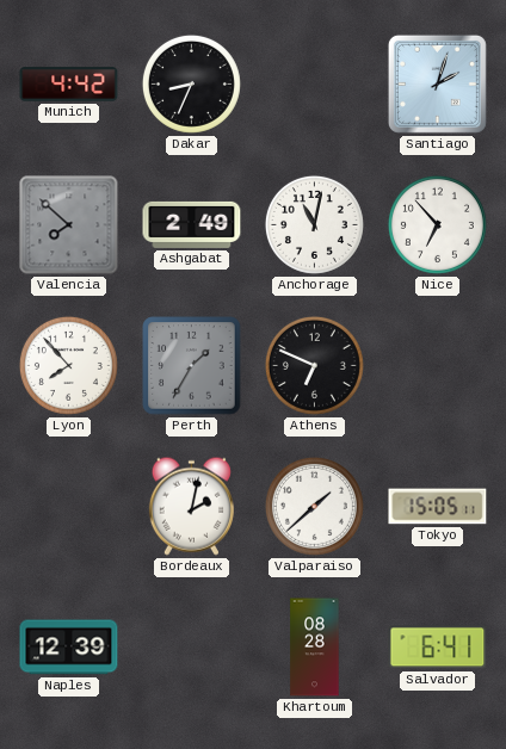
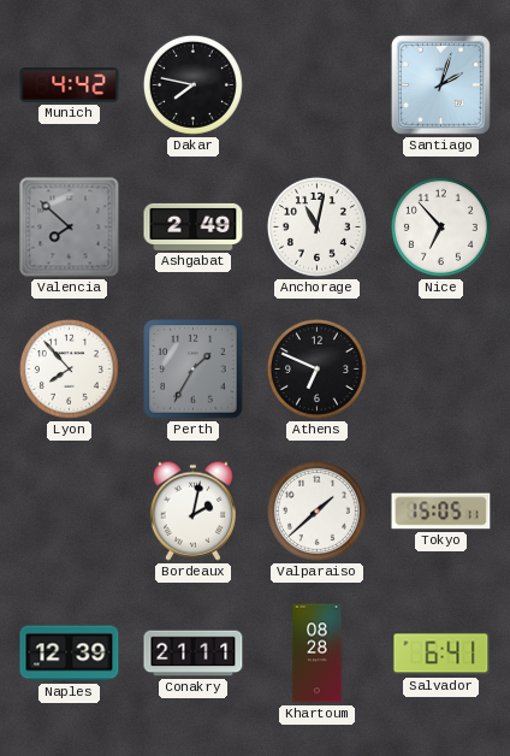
Dakar: 8:34 -> 7:47 (192, 84)
Conakry: none -> 21:11 (194, 654)
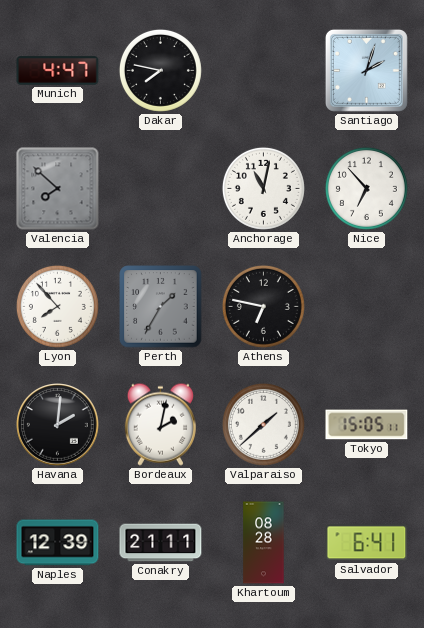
Munich: 4:42 -> 4:47 (58, 71)
Ashgabat: 2:49 -> none (194, 226)
Athens: 6:49 -> 6:47 (263, 306)
Havana: none -> 2:01 (58, 425)
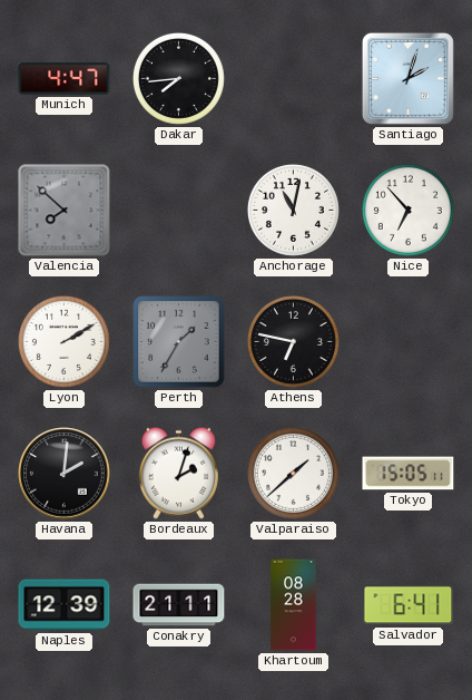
Dakar: 7:47 -> 7:44 (178, 78)
Lyon: 7:53 -> 2:10 (63, 341)
Bordeaux: 2:02 -> 2:03 (178, 473)
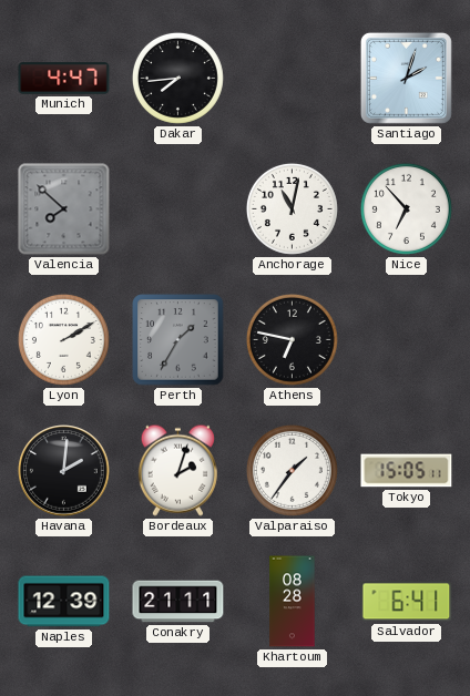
Valparaiso: 1:38 -> 1:36 (292, 470)
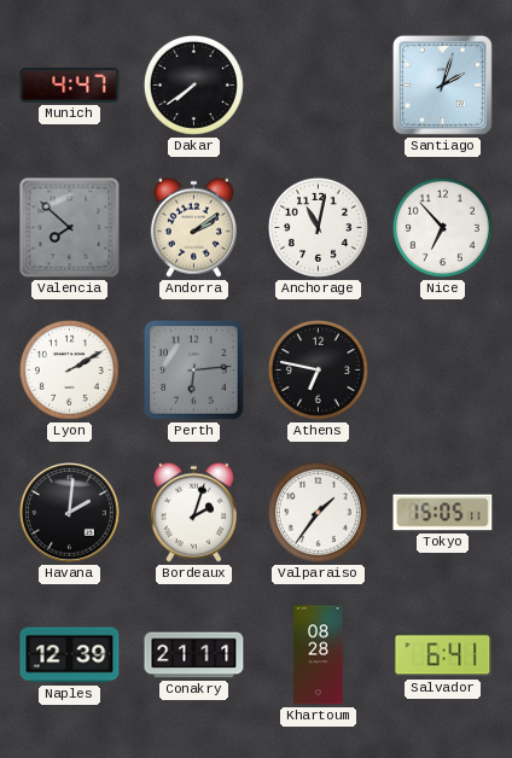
Dakar: 7:44 -> 7:39 (193, 84)
Andorra: none -> 2:09 (193, 227)
Perth: 1:35 -> 6:14 (194, 371)
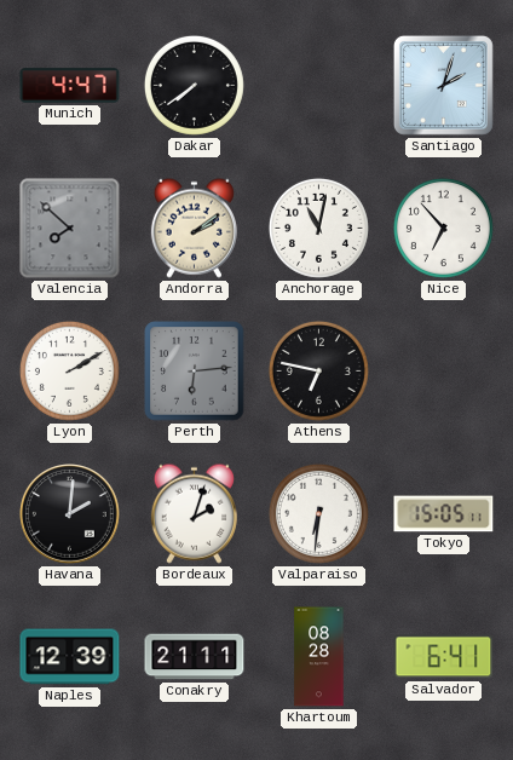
Valparaiso: 1:36 -> 6:31 (318, 513)
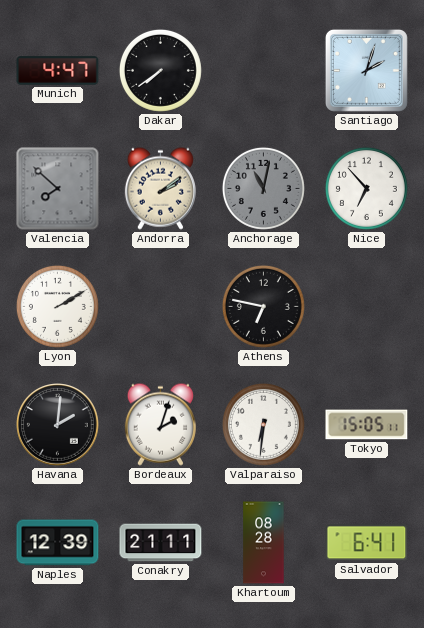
Anchorage dial: white -> grey (263, 188)
Perth: 6:14 -> none (195, 372)
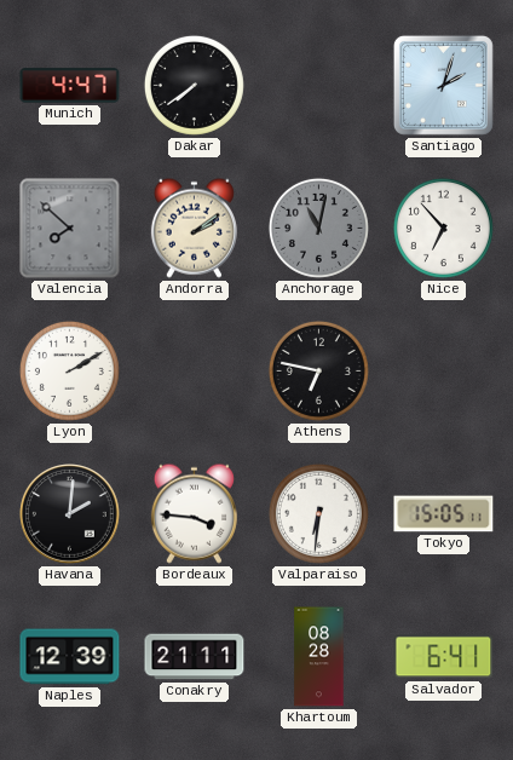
Bordeaux: 2:03 -> 3:46 (194, 513)
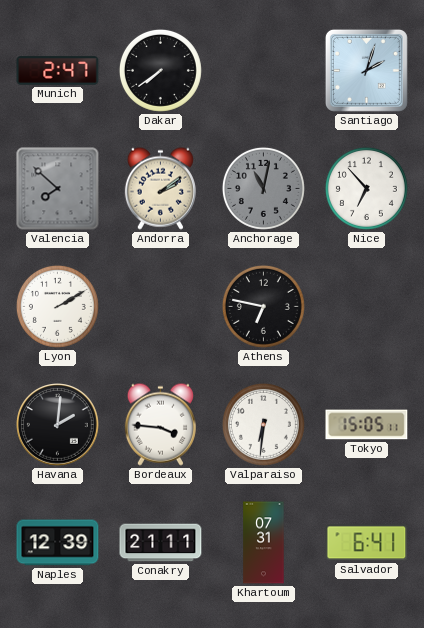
Munich: 4:47 -> 2:47 (58, 71)
Khartoum: 08:28 -> 07:31 (264, 543)
